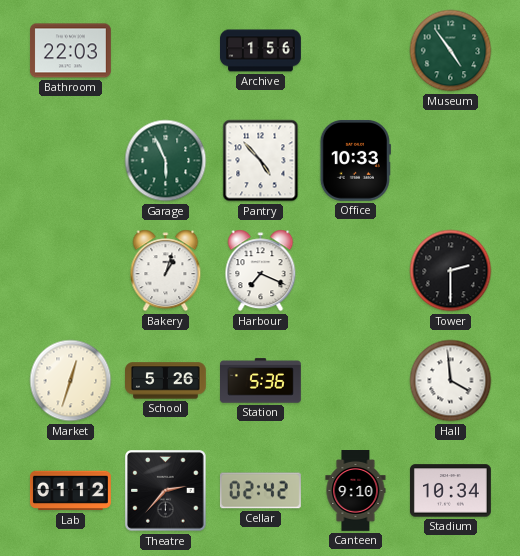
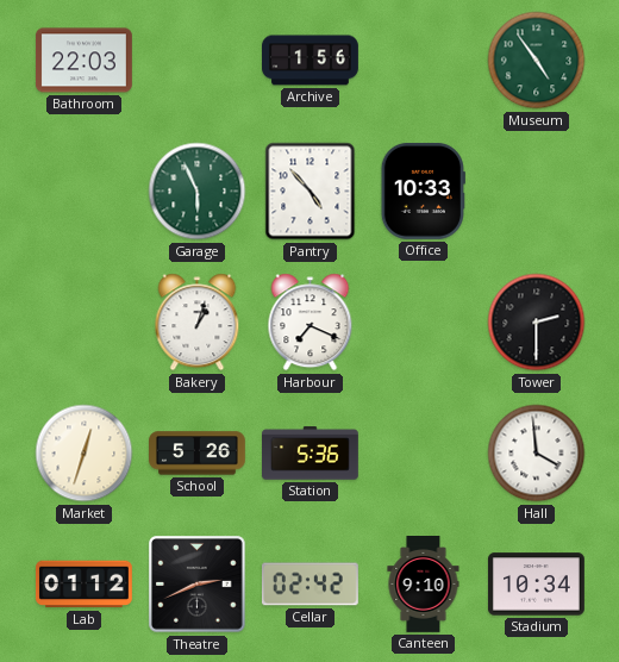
Theatre: 2:37 -> 2:41 (198, 585)
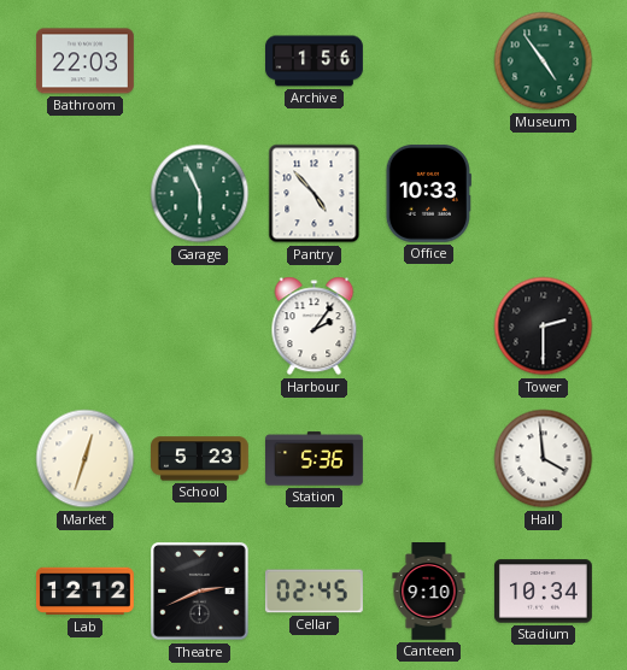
Bakery: 1:03 -> none (198, 323)
Harbour: 7:19 -> 2:06 (315, 327)
School: 5:26 -> 5:23 (200, 459)
Lab: 01:12 -> 12:12 (84, 592)
Cellar: 02:42 -> 02:45 (313, 592)
